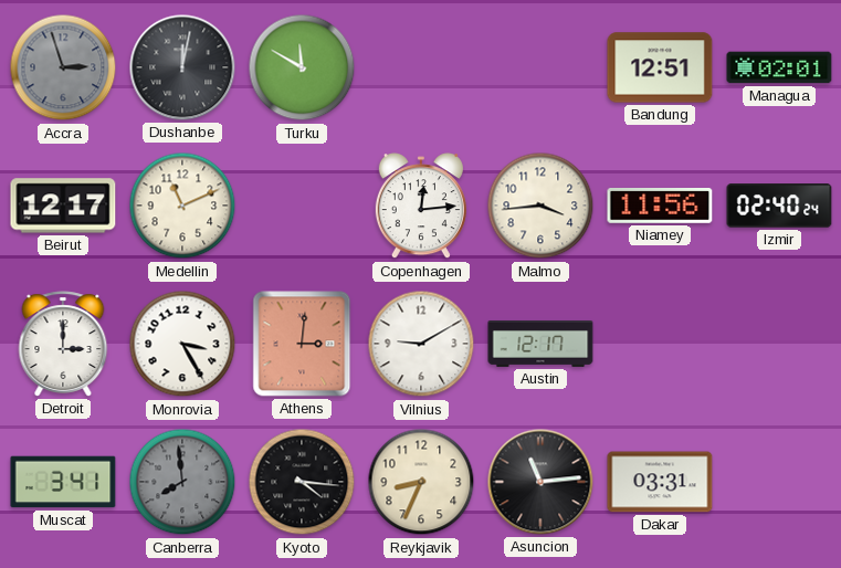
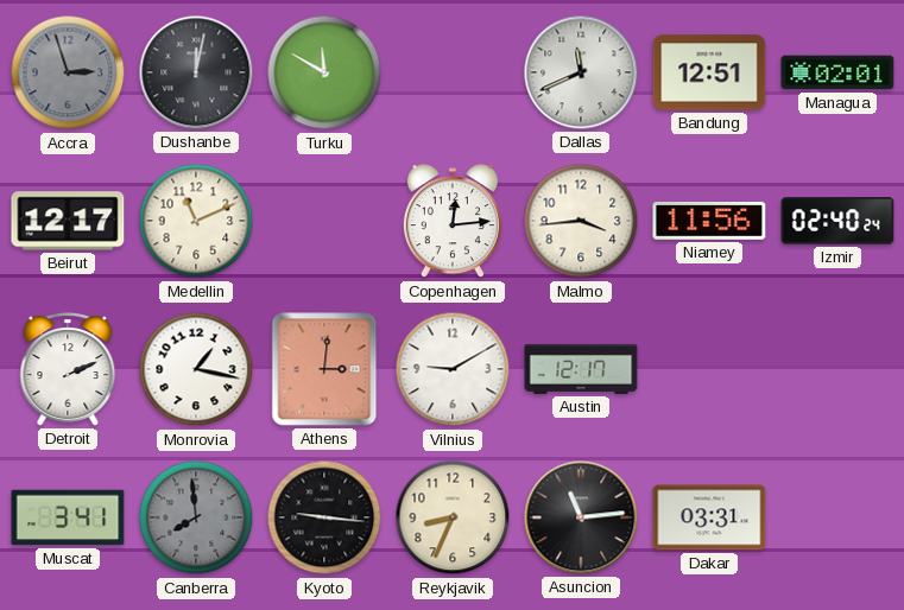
Dallas: none -> 11:41 (581, 72)
Detroit: 3:00 -> 2:11 (68, 369)
Monrovia: 3:25 -> 1:17 (196, 369)
Kyoto: 4:16 -> 9:16 (324, 517)
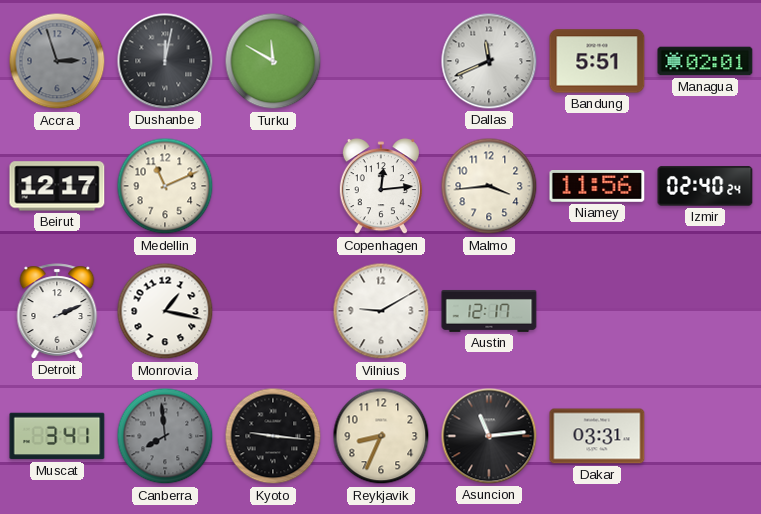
Bandung: 12:51 -> 5:51 (597, 61)
Athens: 3:01 -> none (324, 369)
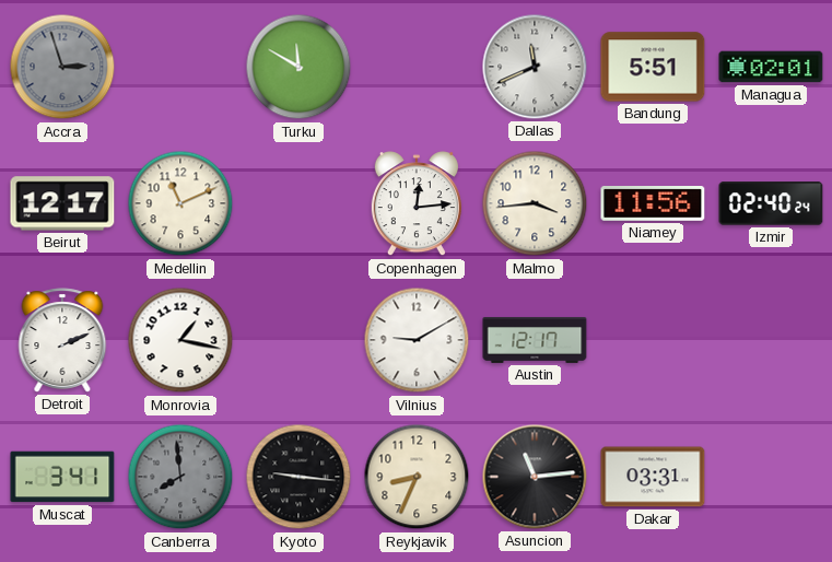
Dushanbe: 12:02 -> none (165, 61)
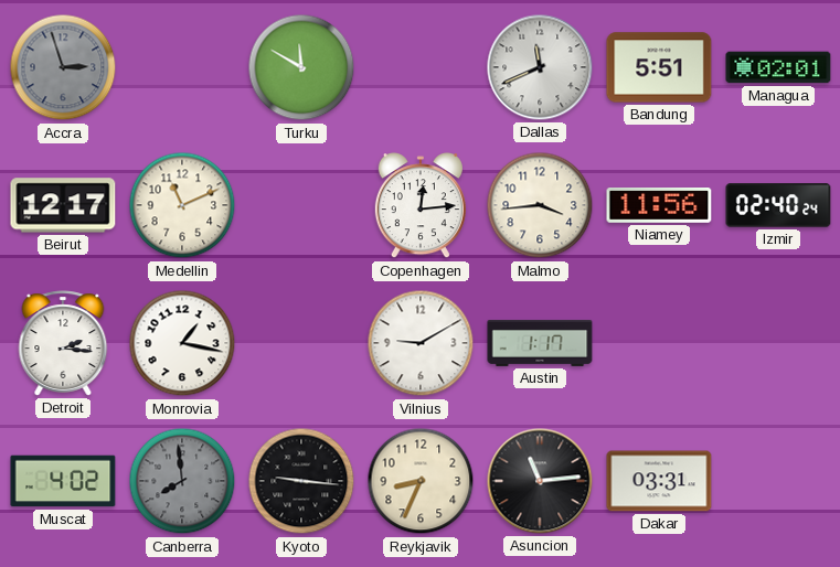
Detroit: 2:11 -> 2:16 (63, 343)
Austin: 12:17 -> 1:17 (540, 343)
Muscat: 3:41 -> 4:02 (63, 481)
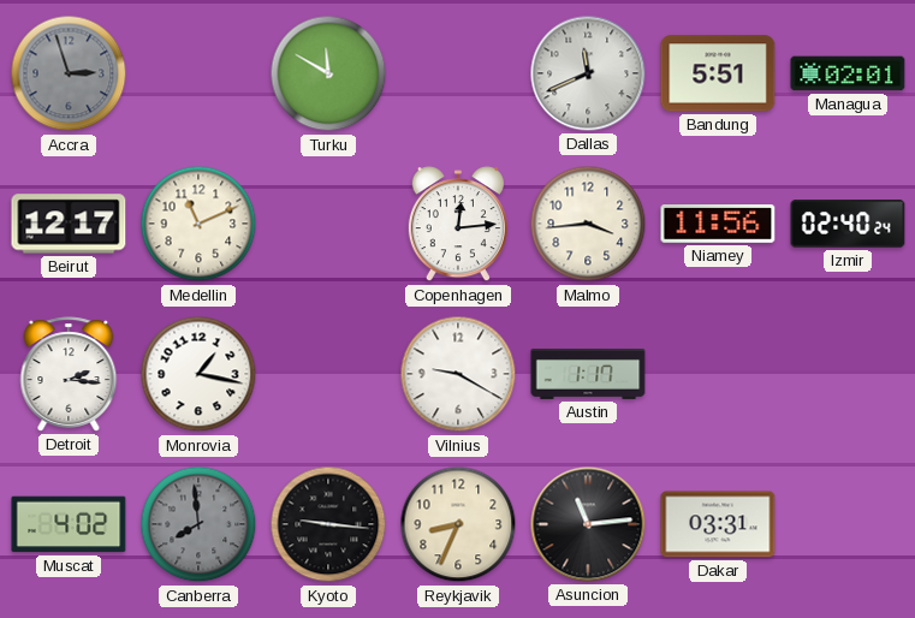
Vilnius: 9:10 -> 9:20 (458, 374)
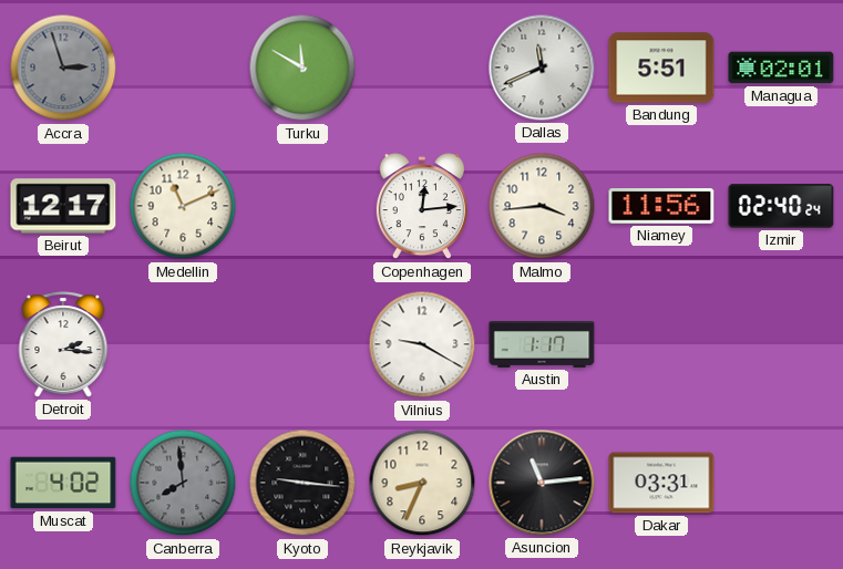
Monrovia: 1:17 -> none (198, 374)
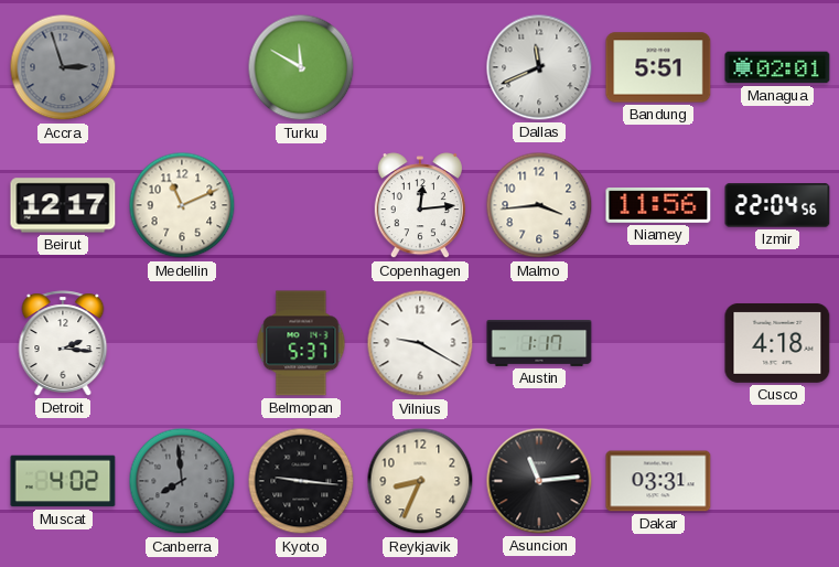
Izmir: 02:40 -> 22:04 (777, 205)
Belmopan: none -> 5:37 (301, 343)
Cusco: none -> 4:18 (777, 343)
